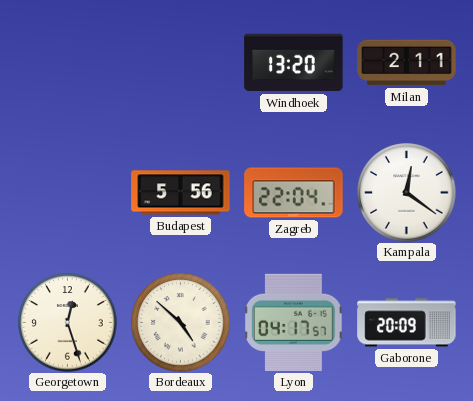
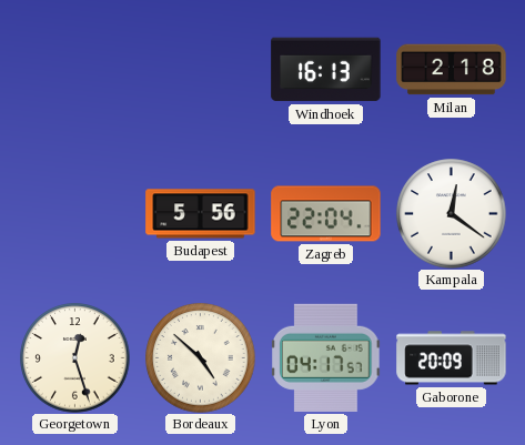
Windhoek: 13:20 -> 16:13 (326, 70)
Milan: 2:11 -> 2:18 (452, 70)
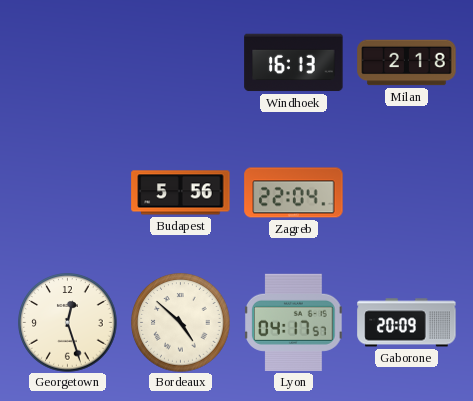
Kampala: 12:21 -> none (452, 214)
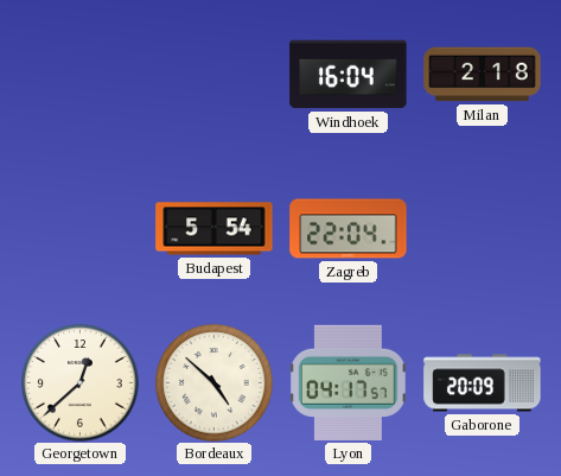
Windhoek: 16:13 -> 16:04 (349, 75)
Budapest: 5:56 -> 5:54 (215, 229)
Georgetown: 12:27 -> 12:38 (81, 383)
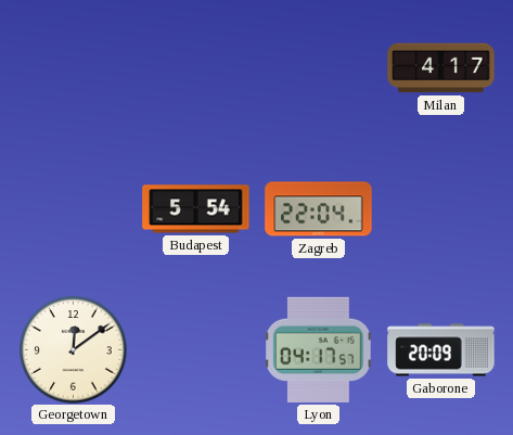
Windhoek: 16:04 -> none (349, 75)
Milan: 2:18 -> 4:17 (441, 68)
Georgetown: 12:38 -> 12:09 (74, 350)
Bordeaux: 4:52 -> none (215, 383)
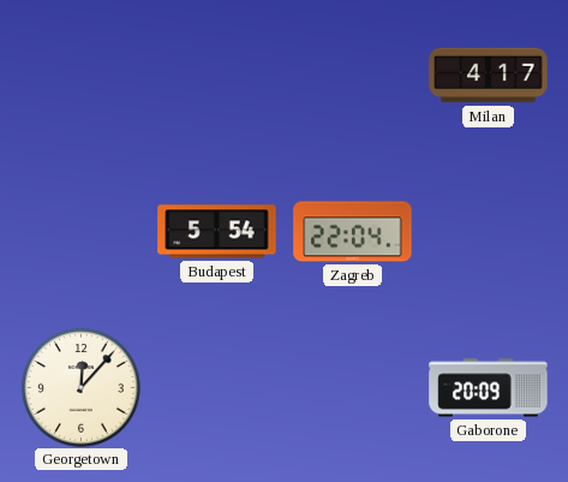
Georgetown: 12:09 -> 12:07 (82, 388)
Lyon: 04:17 -> none (319, 349)
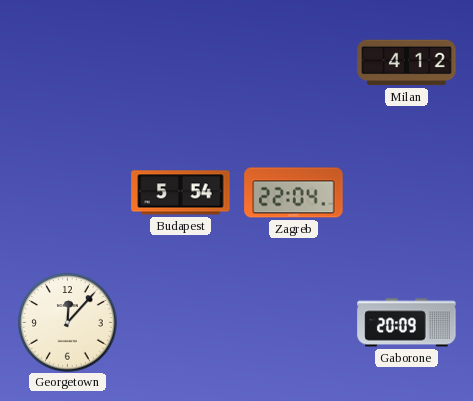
Milan: 4:17 -> 4:12 (407, 63)
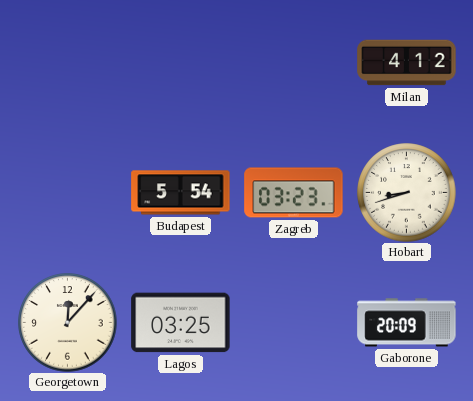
Zagreb: 22:04 -> 03:23 (294, 193)
Hobart: none -> 8:42 (407, 193)
Lagos: none -> 03:25 (181, 323)
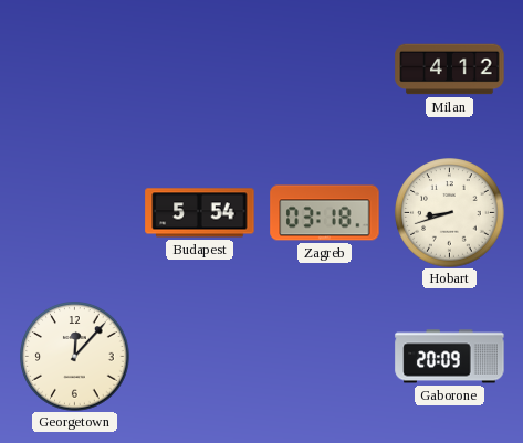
Zagreb: 03:23 -> 03:18 (325, 213)
Lagos: 03:25 -> none (181, 323)
